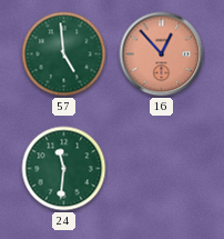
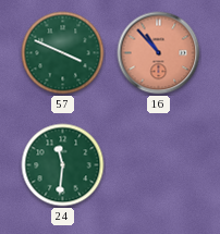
57: 4:59 -> 3:49 (63, 53)
16: 12:53 -> 10:53 (159, 53)
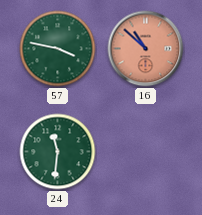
57: 3:49 -> 3:47 (58, 49)
16: 10:53 -> 10:52 (146, 49)
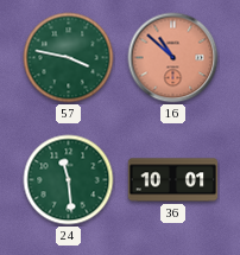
24: 11:31 -> 11:29 (69, 180)
36: none -> 10:01 (173, 180)
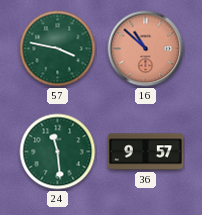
36: 10:01 -> 9:57 (146, 152)
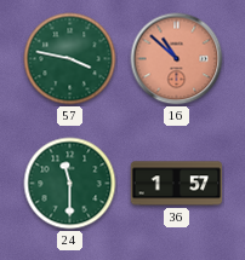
24: 11:29 -> 11:30 (70, 184)
36: 9:57 -> 1:57 (177, 184)
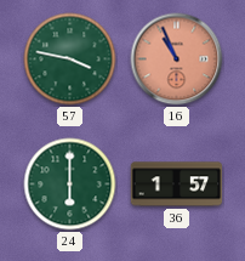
16: 10:52 -> 10:56 (177, 59)
24: 11:30 -> 6:00 (70, 185)
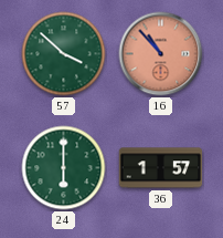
57: 3:47 -> 3:52 (64, 54)
16: 10:56 -> 10:53 (161, 54)
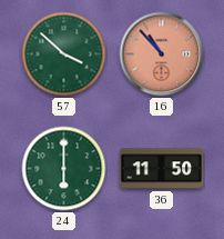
36: 1:57 -> 11:50 (162, 169)
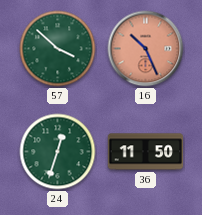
16: 10:53 -> 10:26 (146, 49)
24: 6:00 -> 12:33 (58, 152)
